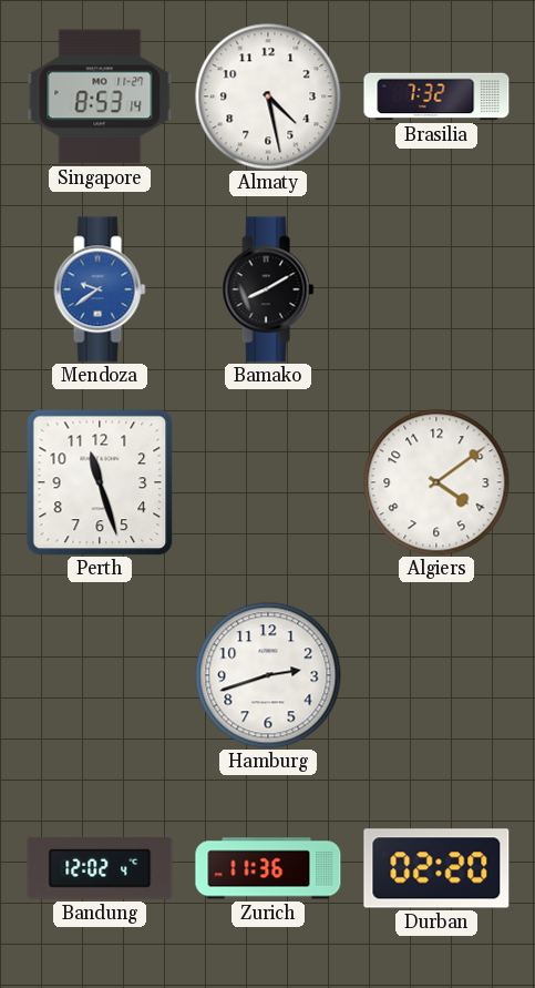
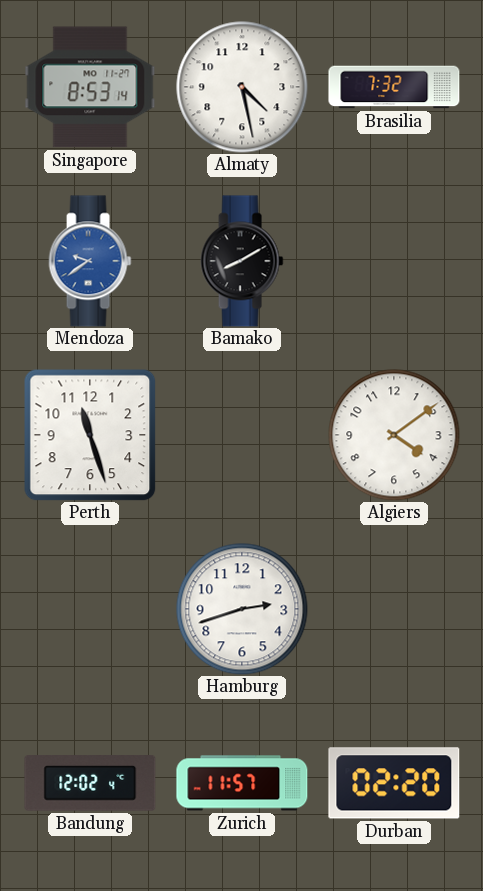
Zurich: 11:36 -> 11:57 (242, 783)
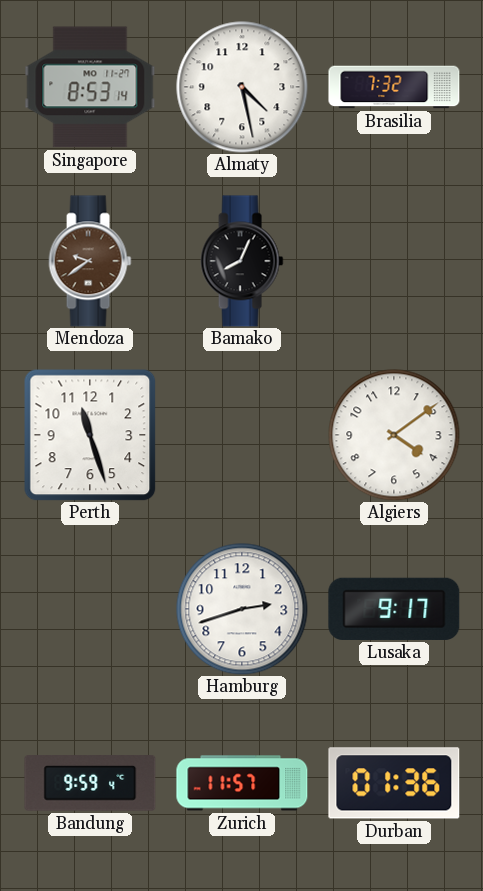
Mendoza dial: blue -> brown (90, 261)
Bamako: 8:10 -> 8:04 (242, 261)
Lusaka: none -> 9:17 (394, 609)
Bandung: 12:02 -> 9:59 (90, 784)
Durban: 02:20 -> 01:36 (394, 783)
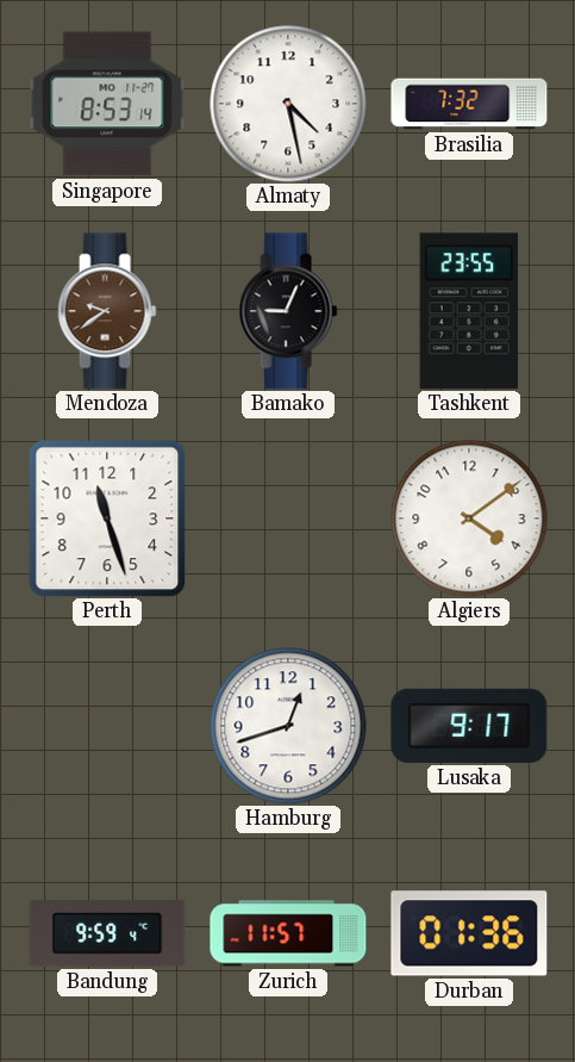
Bamako: 8:04 -> 9:04 (288, 311)
Tashkent: none -> 23:55 (468, 311)
Hamburg: 2:42 -> 12:42 (288, 726)
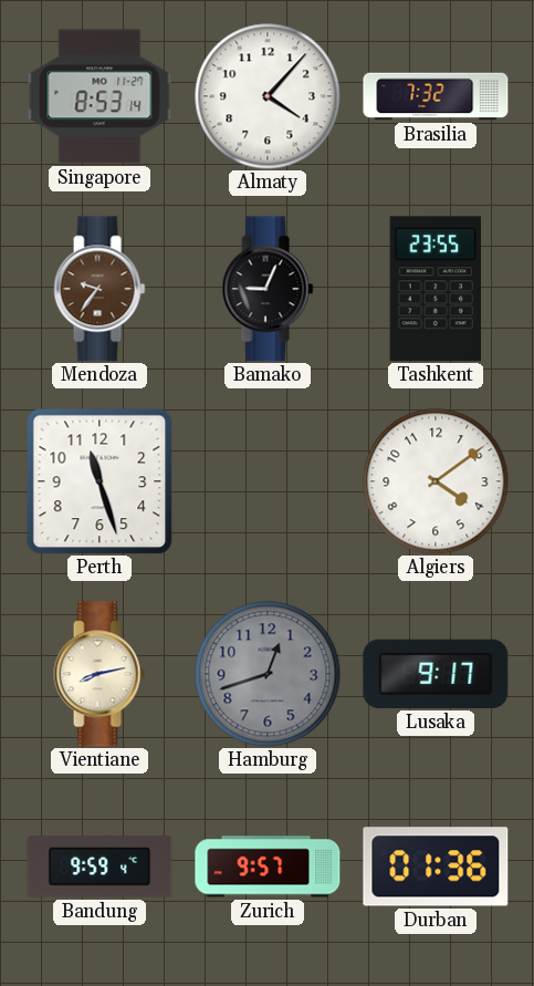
Almaty: 4:28 -> 4:07 (268, 96)
Mendoza: 9:39 -> 9:36 (100, 289)
Vientiane: none -> 8:13 (100, 674)
Hamburg dial: white -> grey (268, 674)
Zurich: 11:57 -> 9:57 (268, 866)
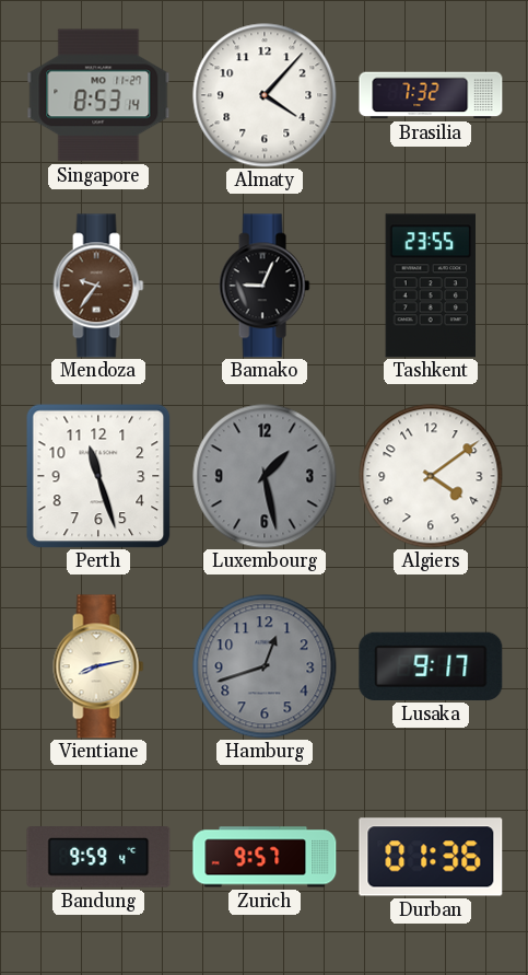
Luxembourg: none -> 1:28 (265, 476)
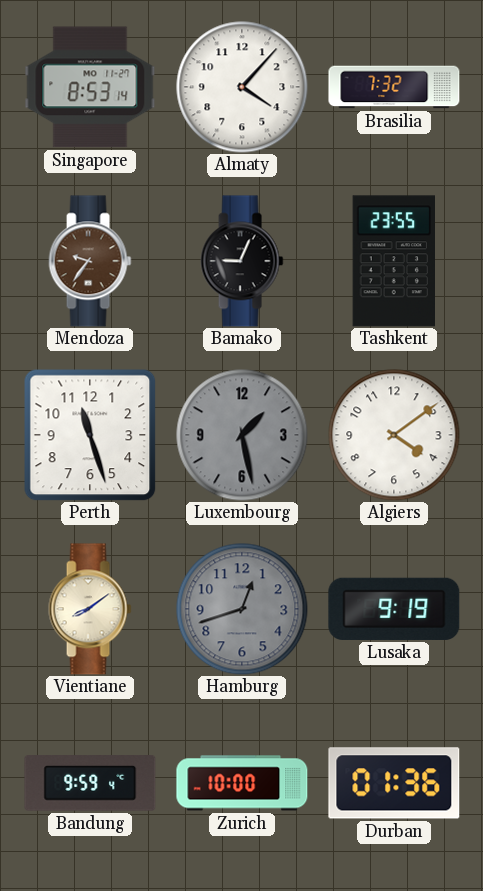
Vientiane: 8:13 -> 8:09 (90, 609)
Lusaka: 9:17 -> 9:19 (394, 609)
Zurich: 9:57 -> 10:00 (242, 783)
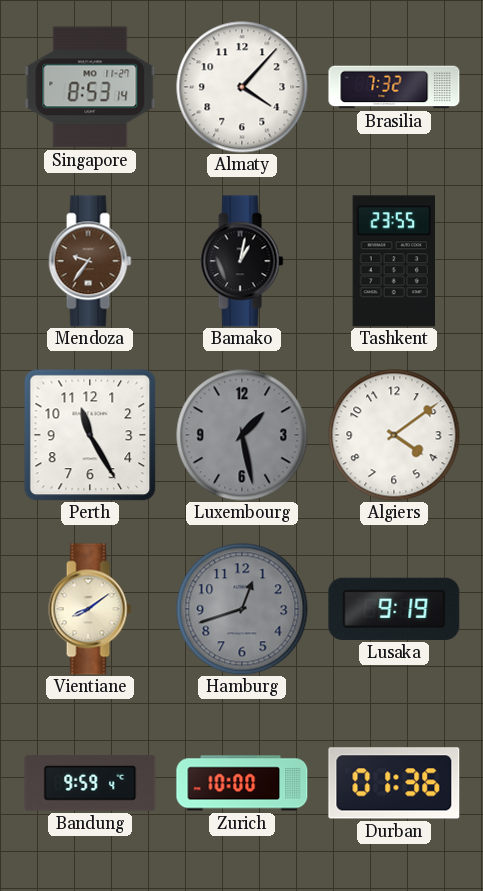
Bamako: 9:04 -> 1:02 (242, 261)
Perth: 11:27 -> 11:25 (90, 435)
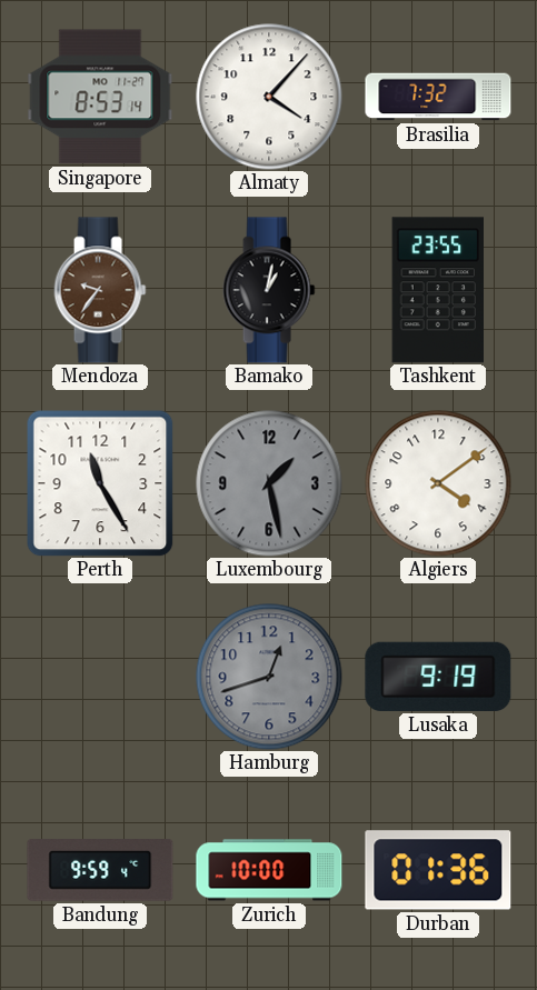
Vientiane: 8:09 -> none (90, 609)
